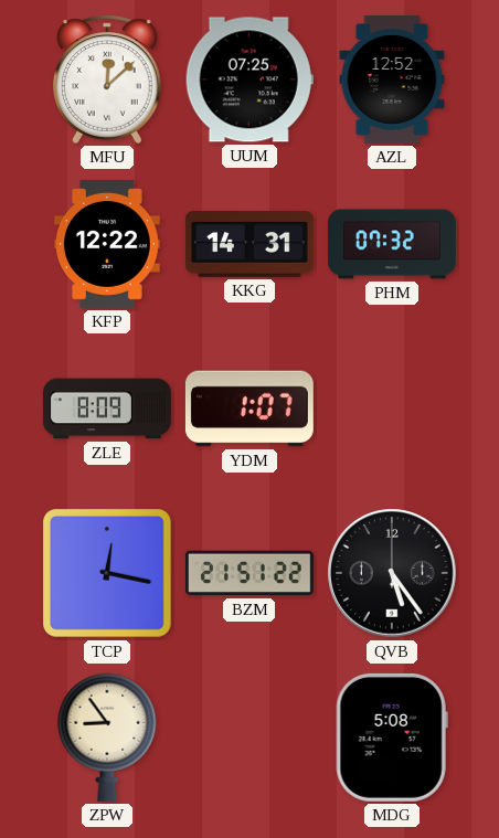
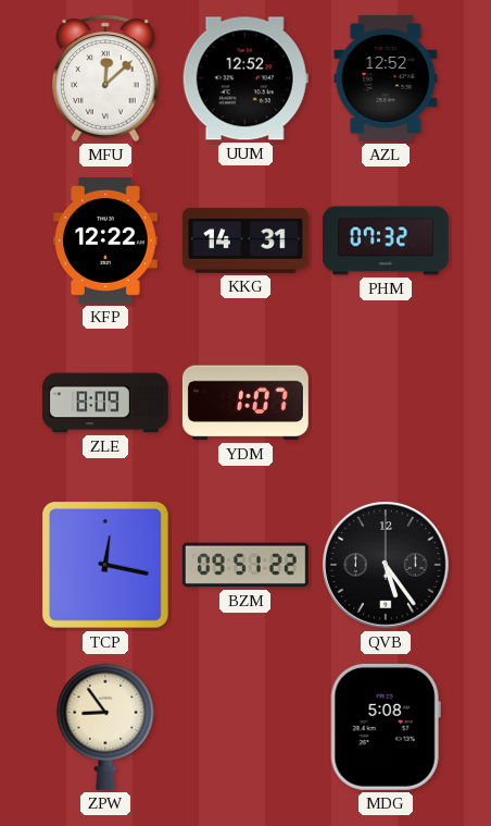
UUM: 07:25 -> 12:52 (246, 78)
BZM: 21:51 -> 09:51 (246, 565)
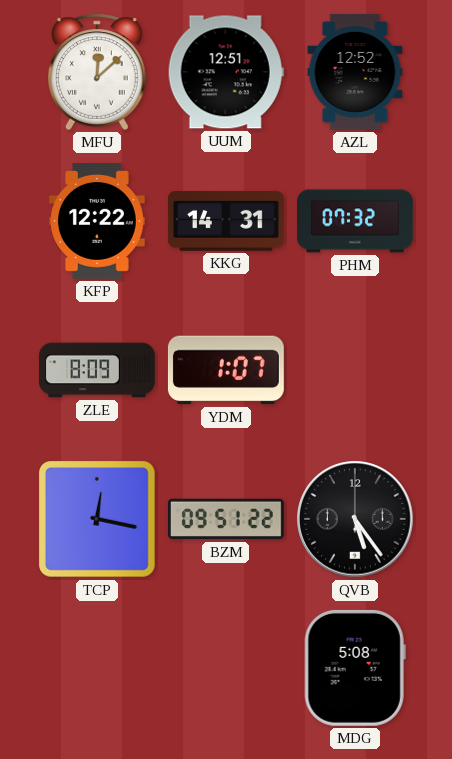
UUM: 12:52 -> 12:51 (226, 72)
ZPW: 8:54 -> none (105, 727)
